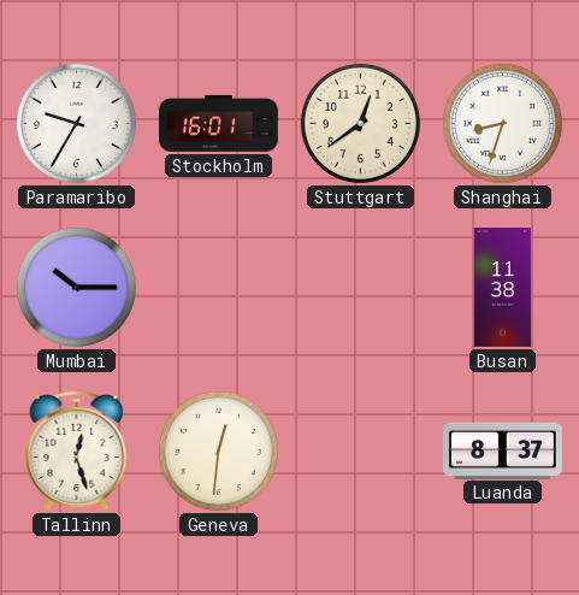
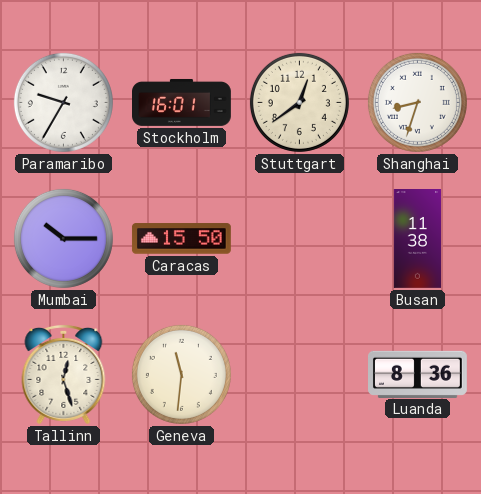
Caracas: none -> 15:50 (181, 239)
Geneva: 12:31 -> 11:31 (181, 374)
Luanda: 8:37 -> 8:36 (418, 374)
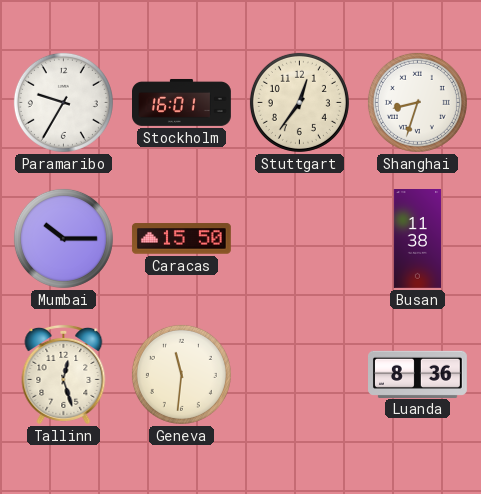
Stuttgart: 12:39 -> 12:36 (299, 102)
